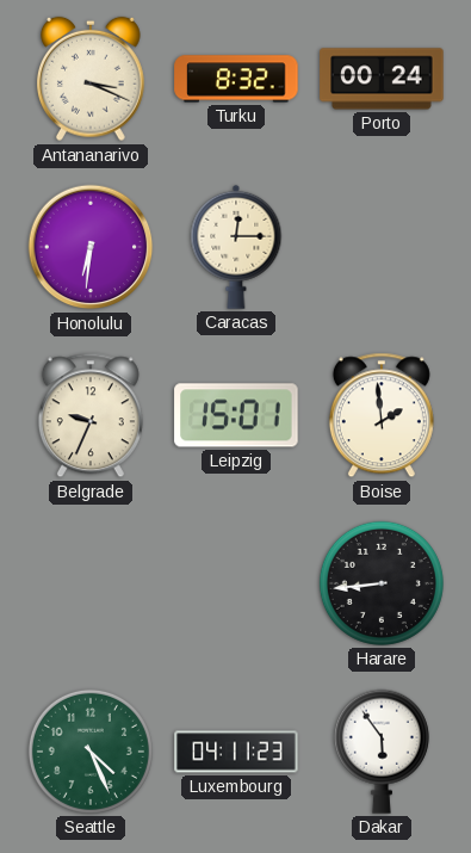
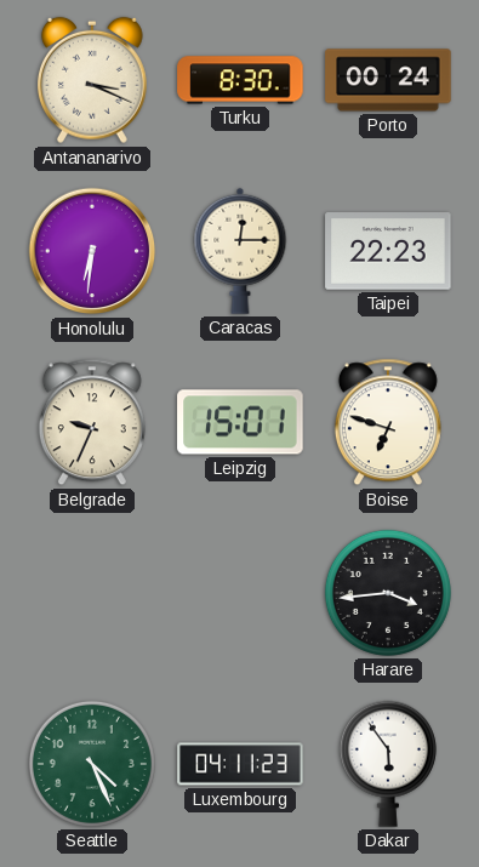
Turku: 8:32 -> 8:30 (240, 80)
Taipei: none -> 22:23 (388, 251)
Boise: 1:59 -> 6:48 (388, 422)
Harare: 8:44 -> 3:44 (388, 593)
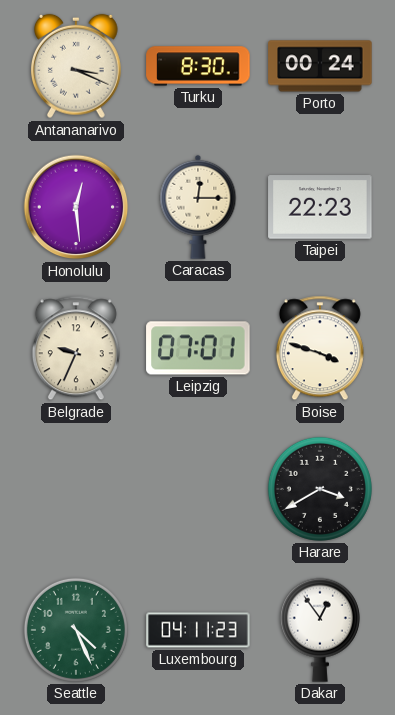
Honolulu: 6:31 -> 12:29 (76, 207)
Leipzig: 15:01 -> 07:01 (198, 348)
Boise: 6:48 -> 3:48 (320, 348)
Harare: 3:44 -> 3:40 (320, 489)
Dakar: 5:54 -> 12:54 (320, 630)
